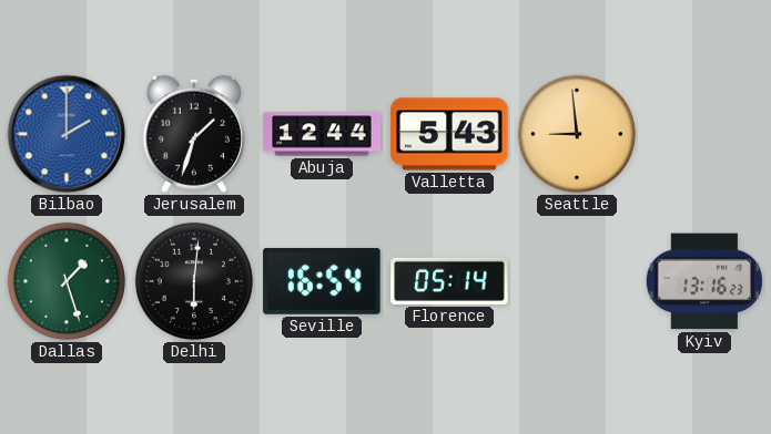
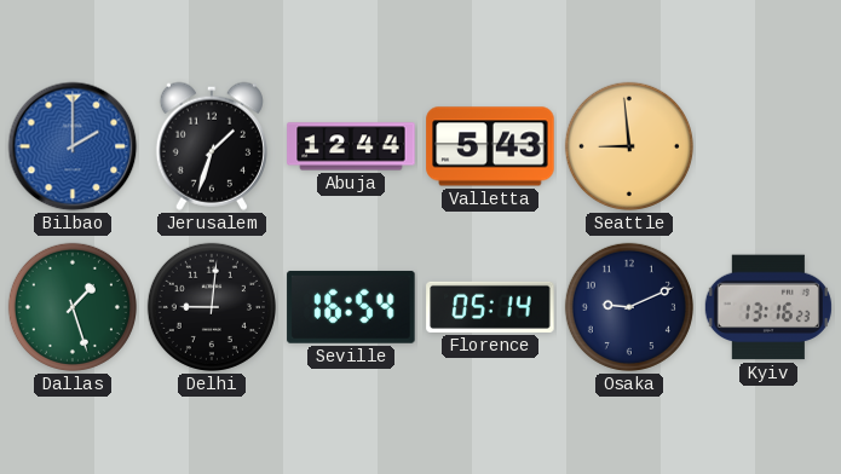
Delhi: 6:01 -> 9:01 (212, 307)
Osaka: none -> 9:11 (629, 307)
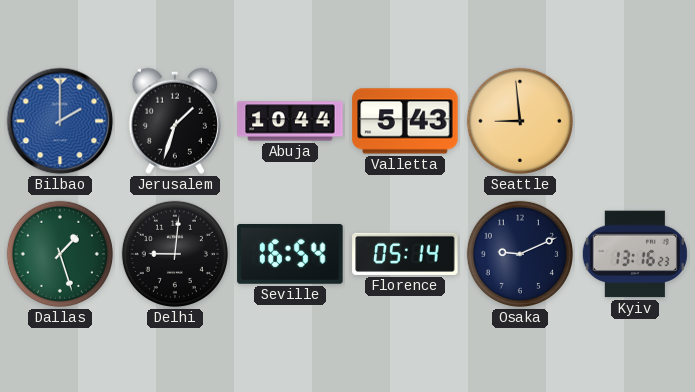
Abuja: 12:44 -> 10:44 (290, 121)
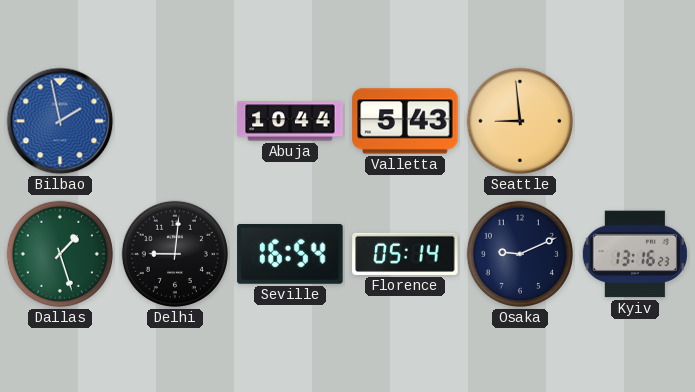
Bilbao: 2:00 -> 1:58 (60, 121)
Jerusalem: 1:33 -> none (175, 121)
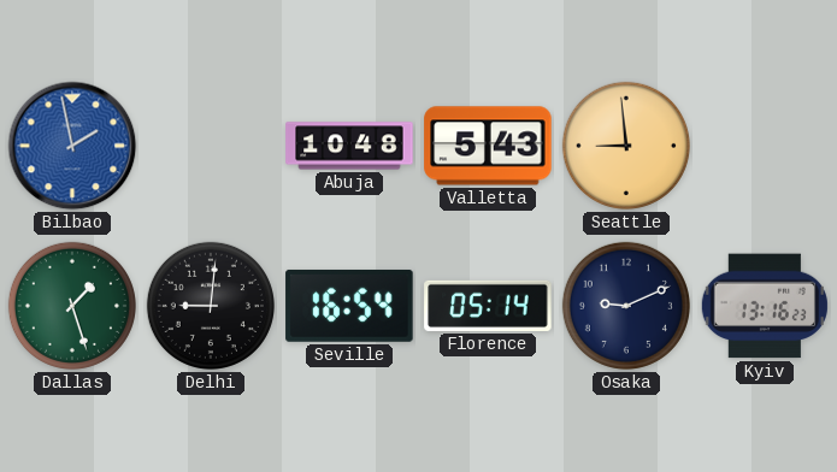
Abuja: 10:44 -> 10:48 (349, 146)
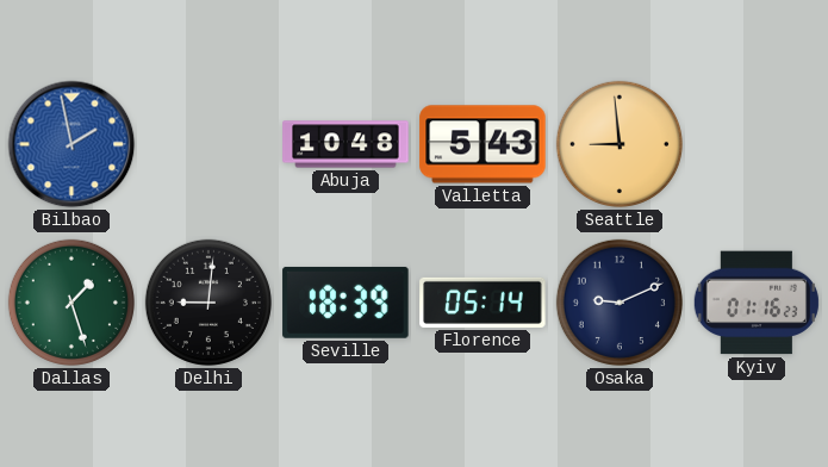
Seville: 16:54 -> 18:39 (345, 303)
Kyiv: 13:16 -> 01:16 (757, 303)
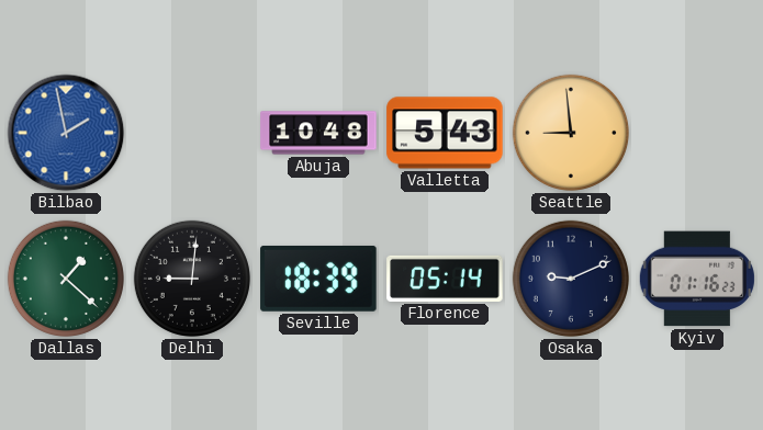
Dallas: 1:27 -> 1:22 (66, 279)
